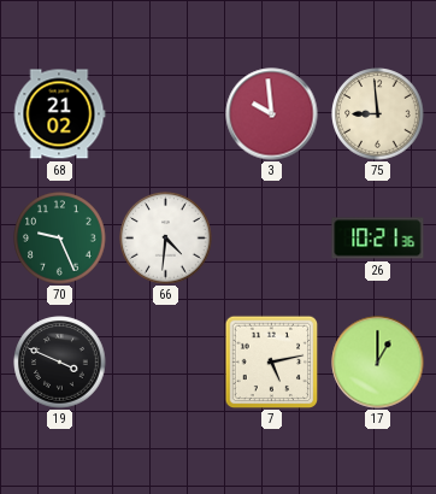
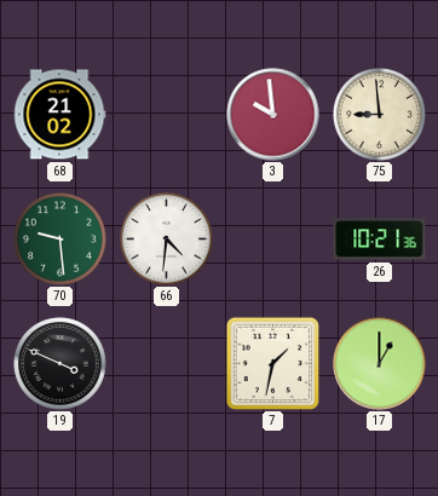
70: 9:26 -> 9:29 (60, 240)
7: 5:13 -> 1:32 (272, 363)
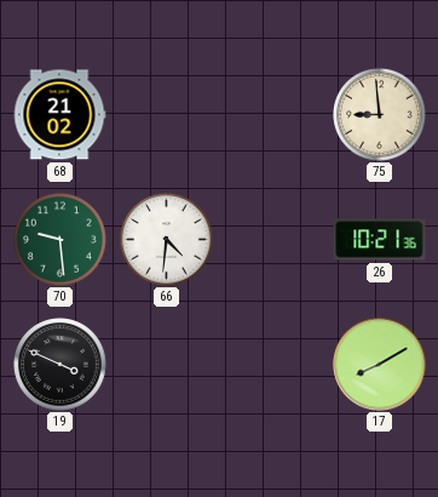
3: 9:59 -> none (273, 115)
7: 1:32 -> none (272, 363)
17: 1:00 -> 8:10 (380, 365)
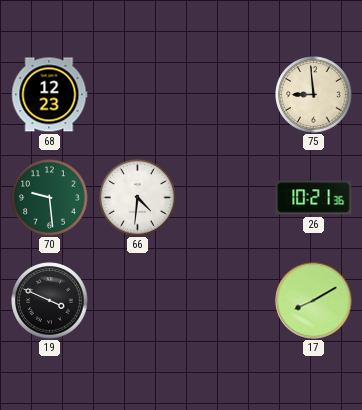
68: 21:02 -> 12:23 (49, 95)
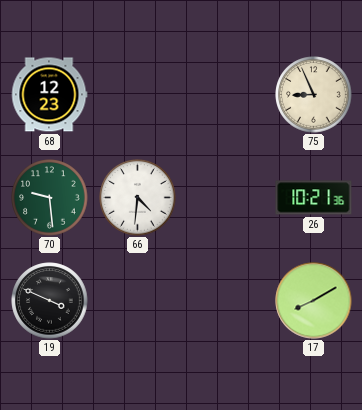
75: 8:59 -> 8:56 (314, 95)
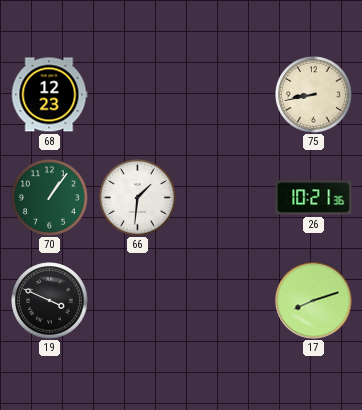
75: 8:56 -> 8:43 (314, 95)
70: 9:29 -> 1:06 (50, 198)
66: 4:31 -> 1:31 (138, 198)
17: 8:10 -> 8:12 (314, 301)
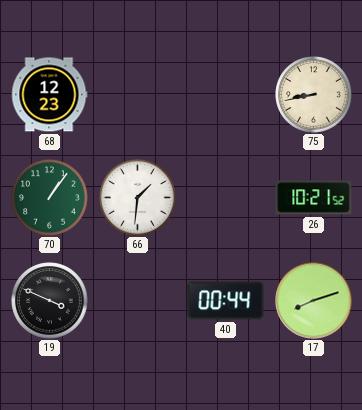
26: 10:21:36 -> 10:21:52 (314, 198)
40: none -> 00:44 (226, 301)
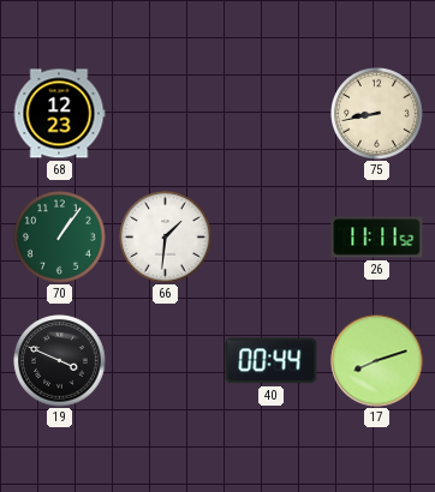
26: 10:21 -> 11:11 (377, 238)
